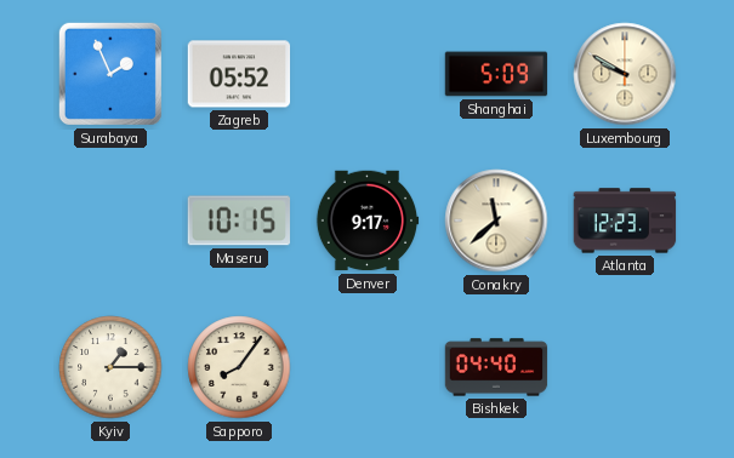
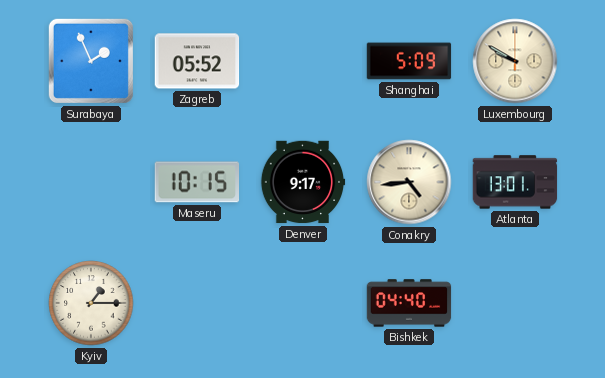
Conakry: 11:38 -> 4:44 (409, 182)
Atlanta: 12:23 -> 13:01 (515, 182)
Sapporo: 8:06 -> none (239, 367)
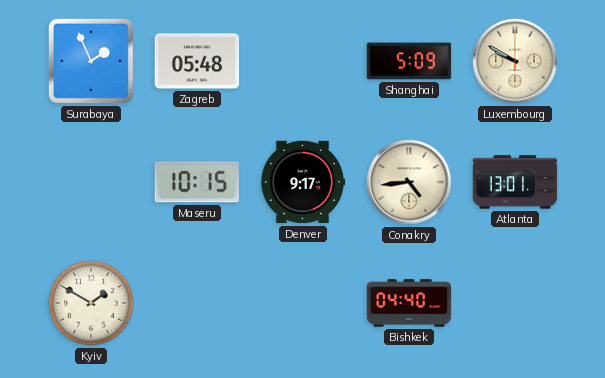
Zagreb: 05:52 -> 05:48 (197, 61)
Kyiv: 1:15 -> 1:50 (91, 303)
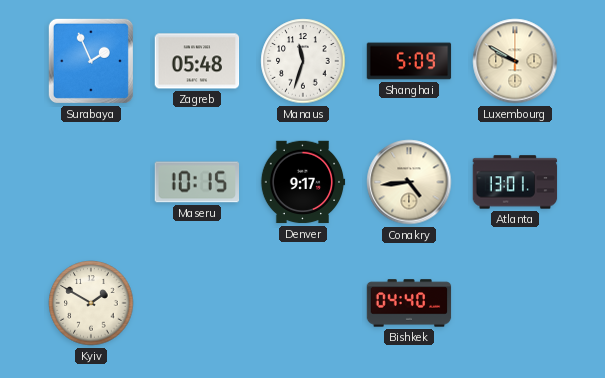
Manaus: none -> 11:33 (303, 61)
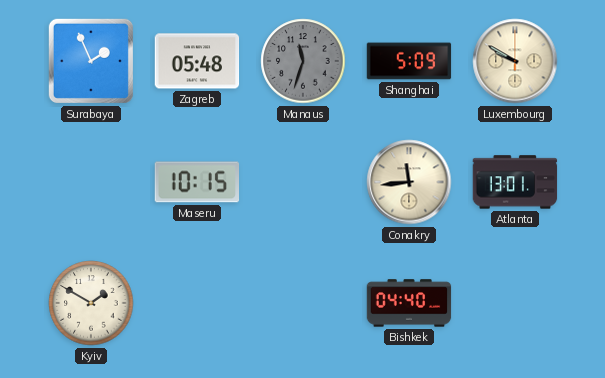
Manaus dial: white -> grey (303, 61)
Denver: 9:17 -> none (303, 182)
Conakry: 4:44 -> 11:44 (409, 182)
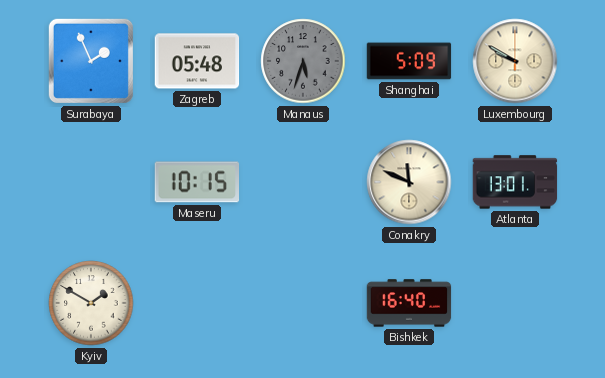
Manaus: 11:33 -> 5:33 (303, 61)
Conakry: 11:44 -> 11:49 (409, 182)
Bishkek: 04:40 -> 16:40 (409, 303)
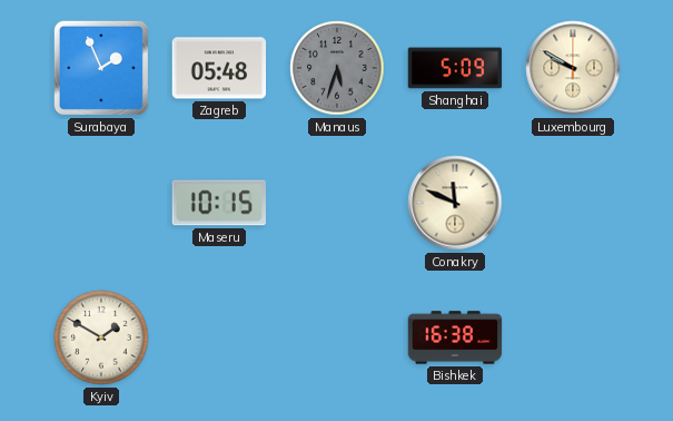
Atlanta: 13:01 -> none (515, 182)
Bishkek: 16:40 -> 16:38 (455, 337)
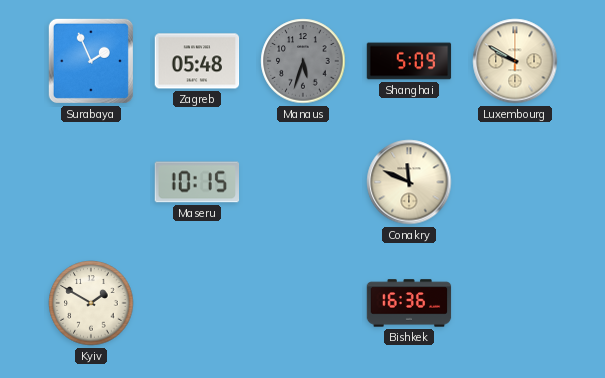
Bishkek: 16:38 -> 16:36 (409, 303)
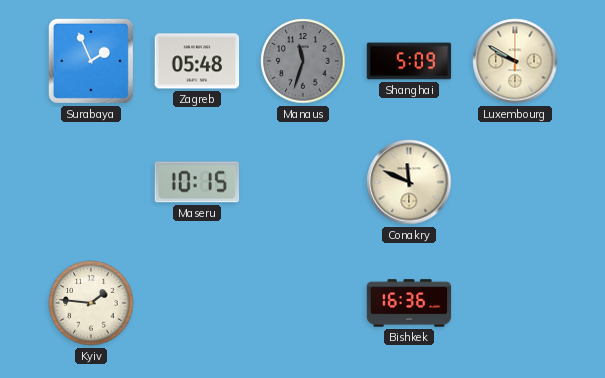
Manaus: 5:33 -> 11:33 (303, 61)
Kyiv: 1:50 -> 1:46 (91, 303)
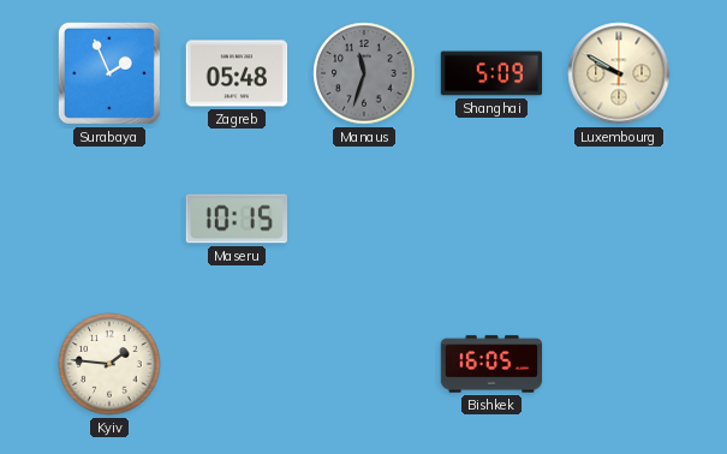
Conakry: 11:49 -> none (409, 182)
Bishkek: 16:36 -> 16:05 (491, 364)
